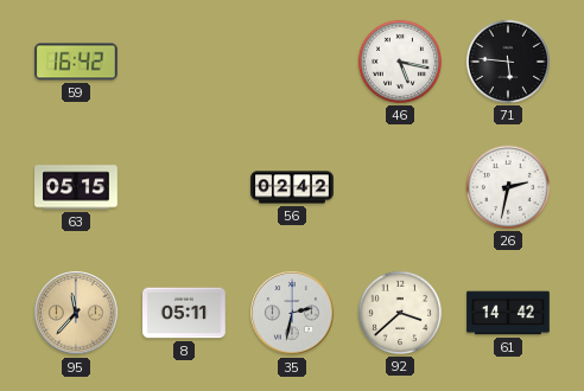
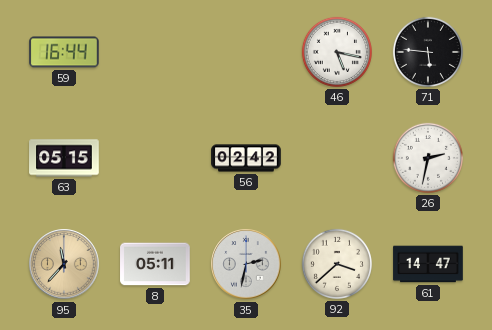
59: 16:42 -> 16:44 (64, 52)
61: 14:42 -> 14:47 (428, 264)
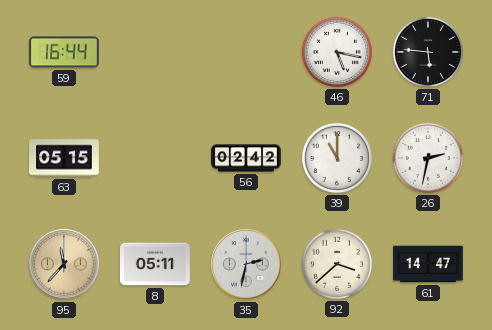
39: none -> 11:00 (337, 158)
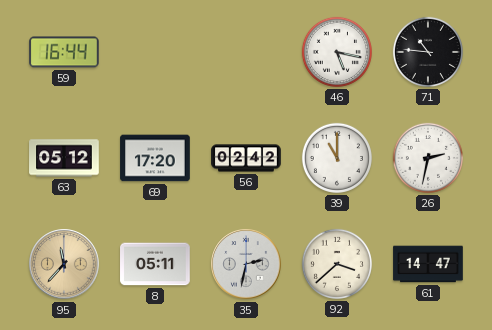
71: 5:46 -> 10:46 (428, 52)
63: 05:15 -> 05:12 (64, 158)
69: none -> 17:20 (155, 158)
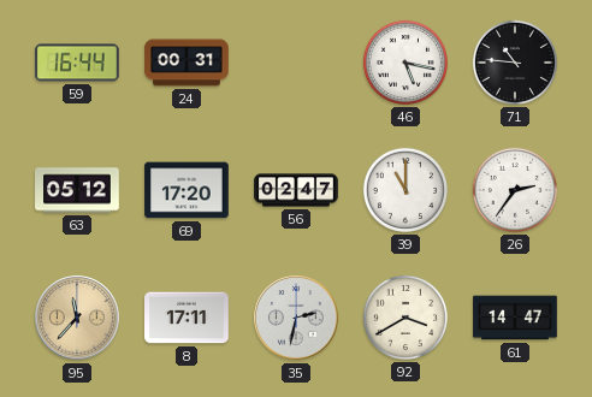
24: none -> 00:31 (187, 63)
56: 02:42 -> 02:47 (296, 190)
26: 2:32 -> 2:36 (515, 190)
8: 05:11 -> 17:11 (187, 318)
92: 3:38 -> 3:40 (405, 318)
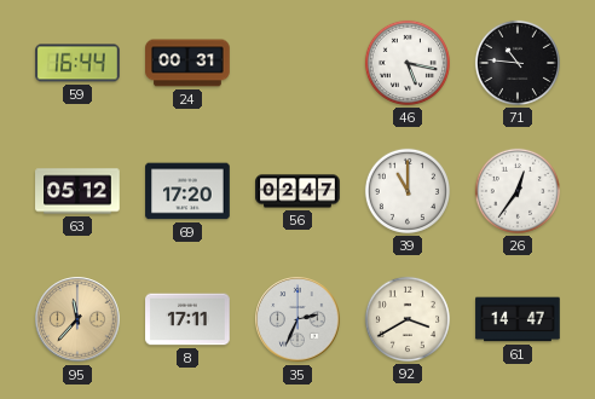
26: 2:36 -> 12:36 (518, 191)
35: 2:32 -> 2:34 (297, 319)
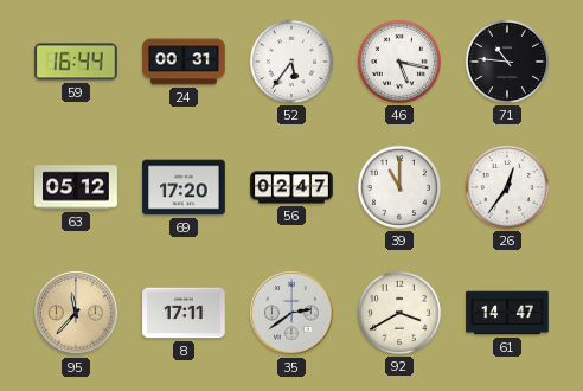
52: none -> 5:36 (291, 62)
35: 2:34 -> 2:39 (291, 313)
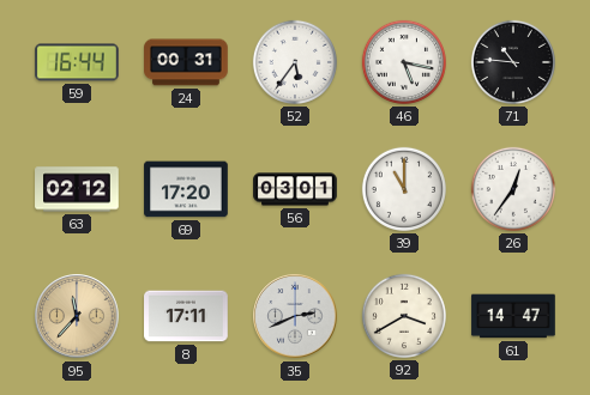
63: 05:12 -> 02:12 (77, 189)
56: 02:47 -> 03:01 (295, 189)
35: 2:39 -> 2:41 (295, 316)
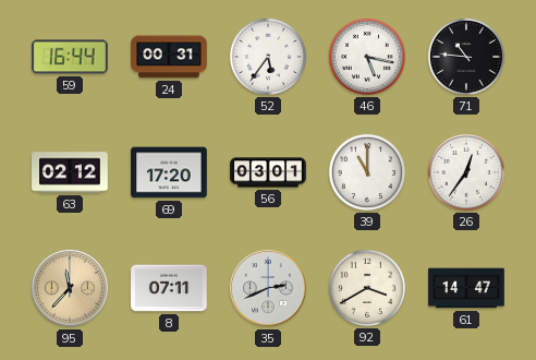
8: 17:11 -> 07:11 (169, 288)
